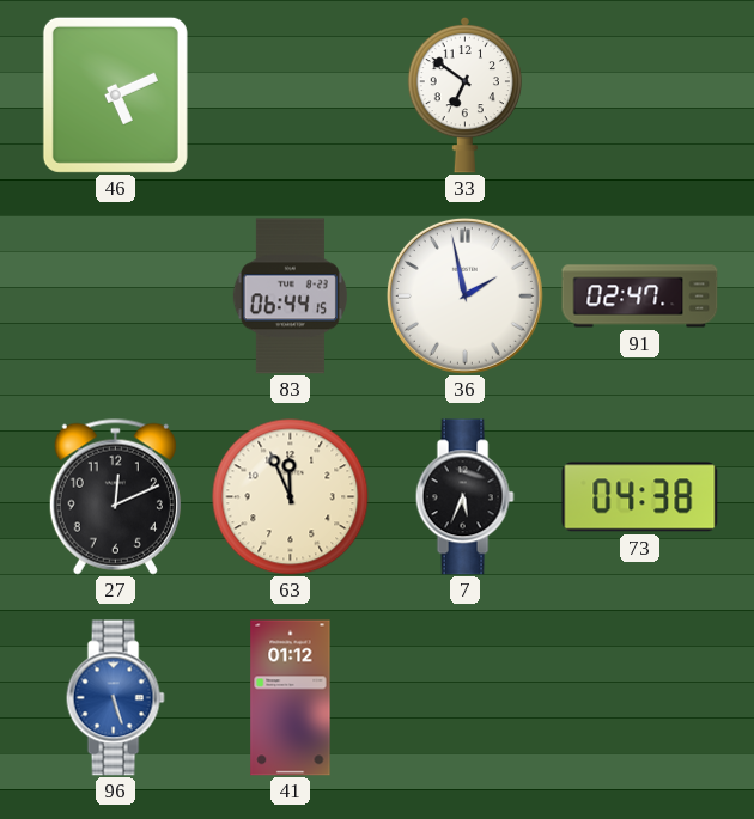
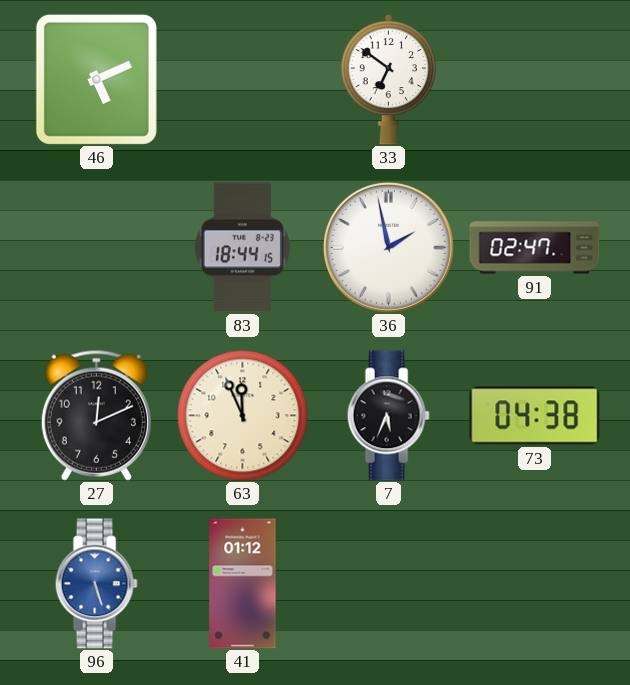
83: 06:44 -> 18:44 (242, 248)
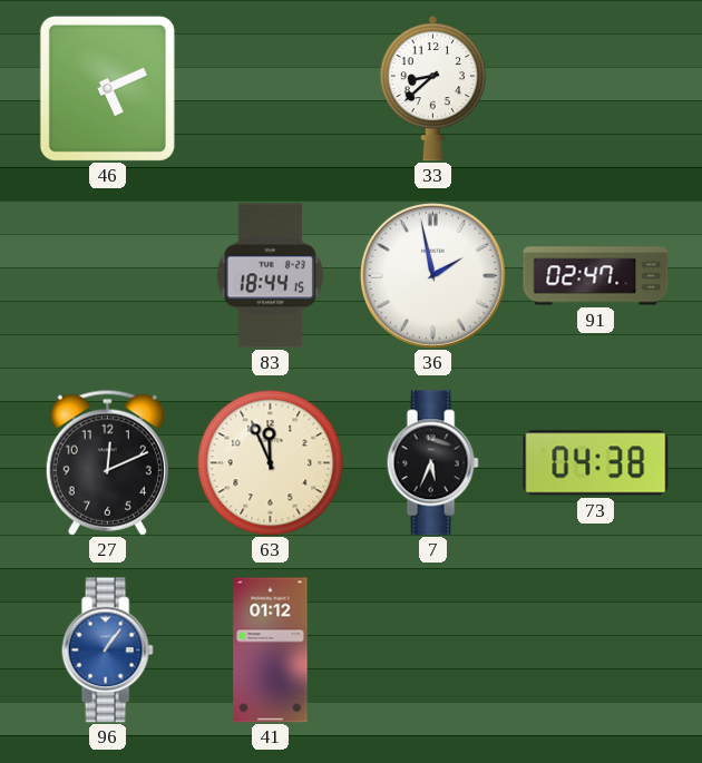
33: 6:51 -> 8:38 (432, 88)
96: 5:27 -> 1:06 (107, 650)
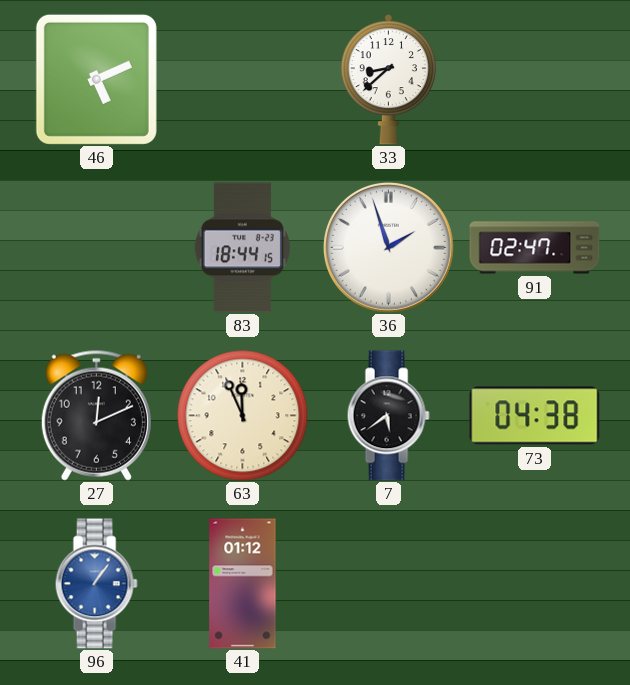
36: 1:58 -> 1:57 (388, 247)
7: 5:34 -> 5:39 (388, 416)
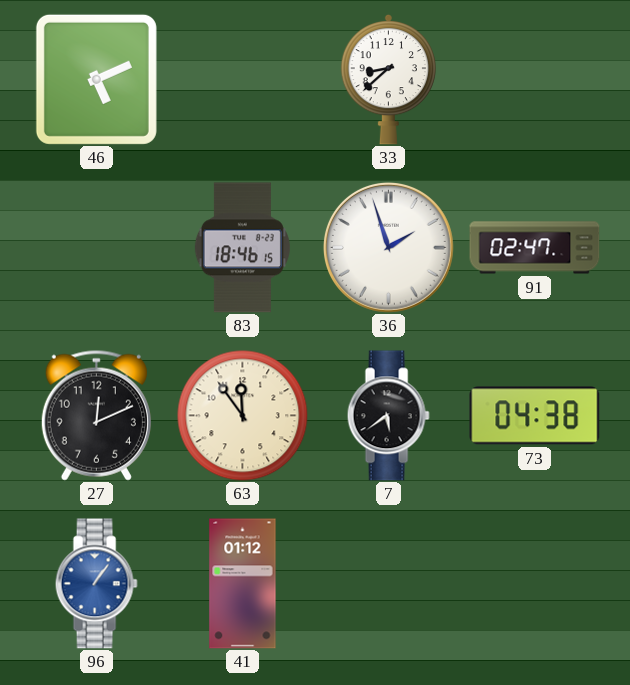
83: 18:44 -> 18:46 (242, 248)
63: 11:56 -> 11:54 (243, 416)
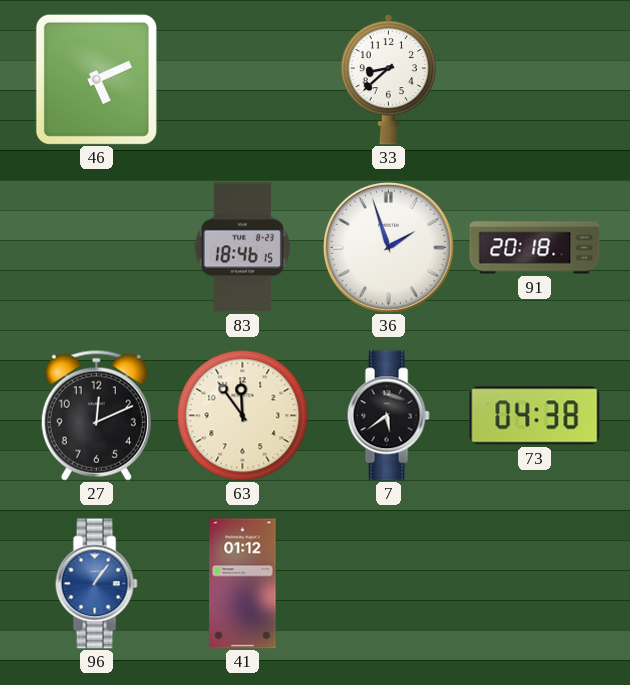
91: 02:47 -> 20:18 (535, 248)
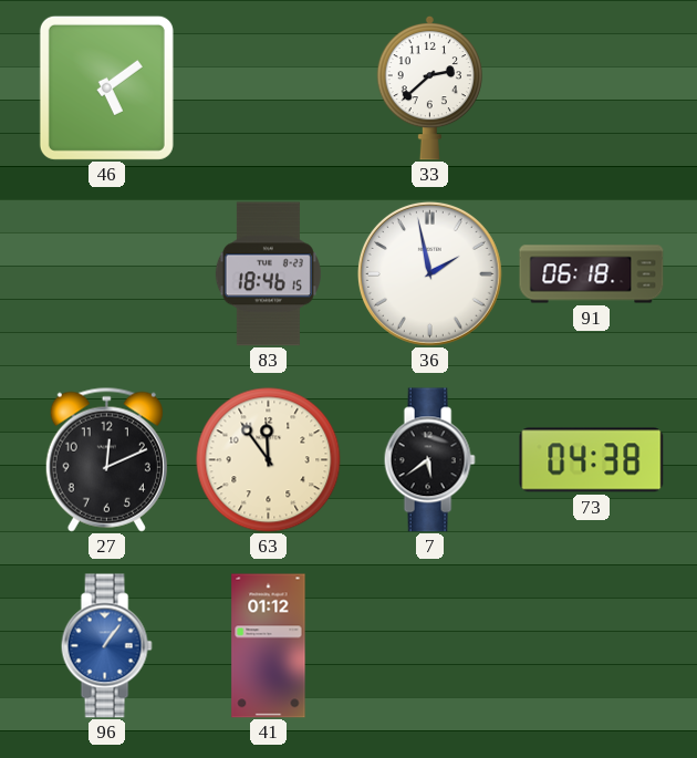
46: 5:11 -> 5:09 (106, 87)
33: 8:38 -> 2:38 (429, 87)
36: 1:57 -> 1:58 (429, 273)
91: 20:18 -> 06:18 (592, 274)
